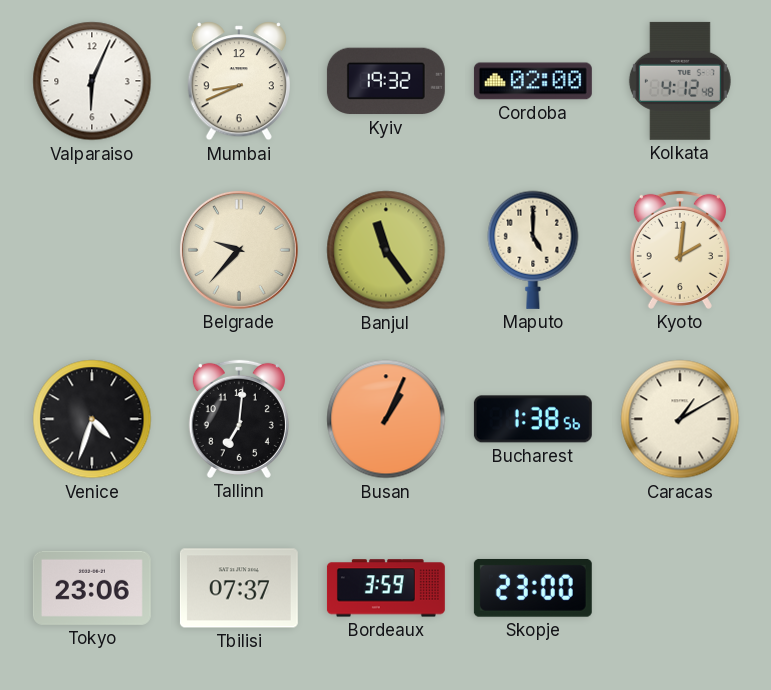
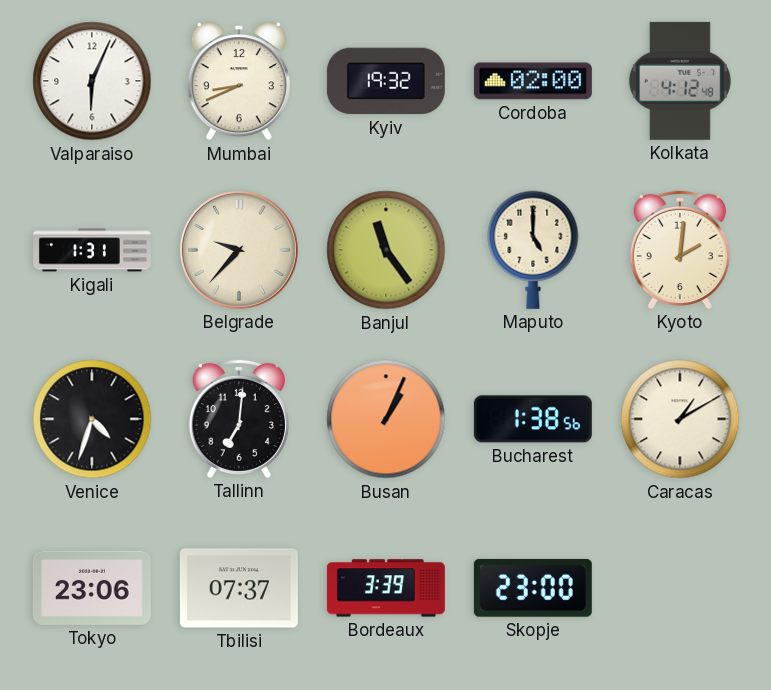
Kigali: none -> 1:31 (93, 250)
Bordeaux: 3:59 -> 3:39 (386, 588)
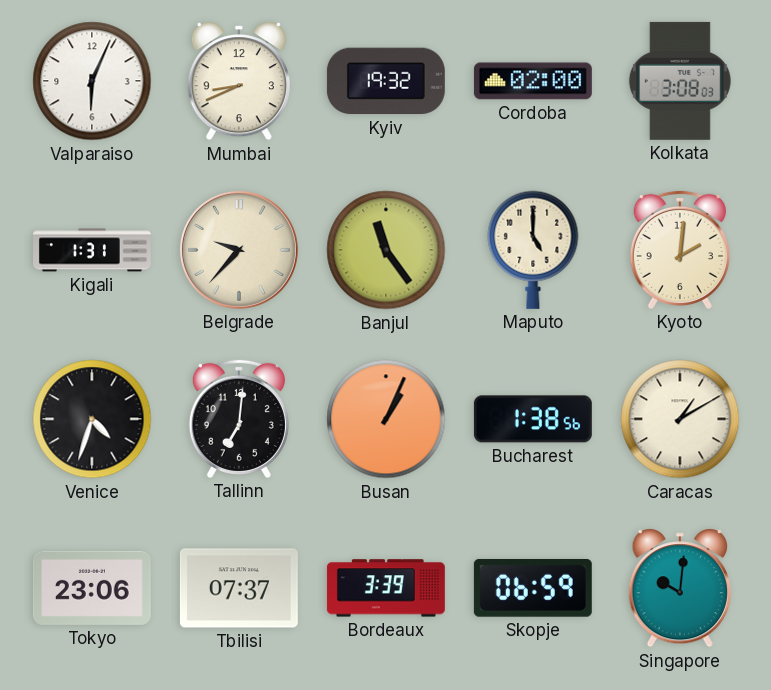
Kolkata: 4:12 -> 3:08 (680, 81)
Skopje: 23:00 -> 06:59 (533, 588)
Singapore: none -> 10:01 (680, 588)
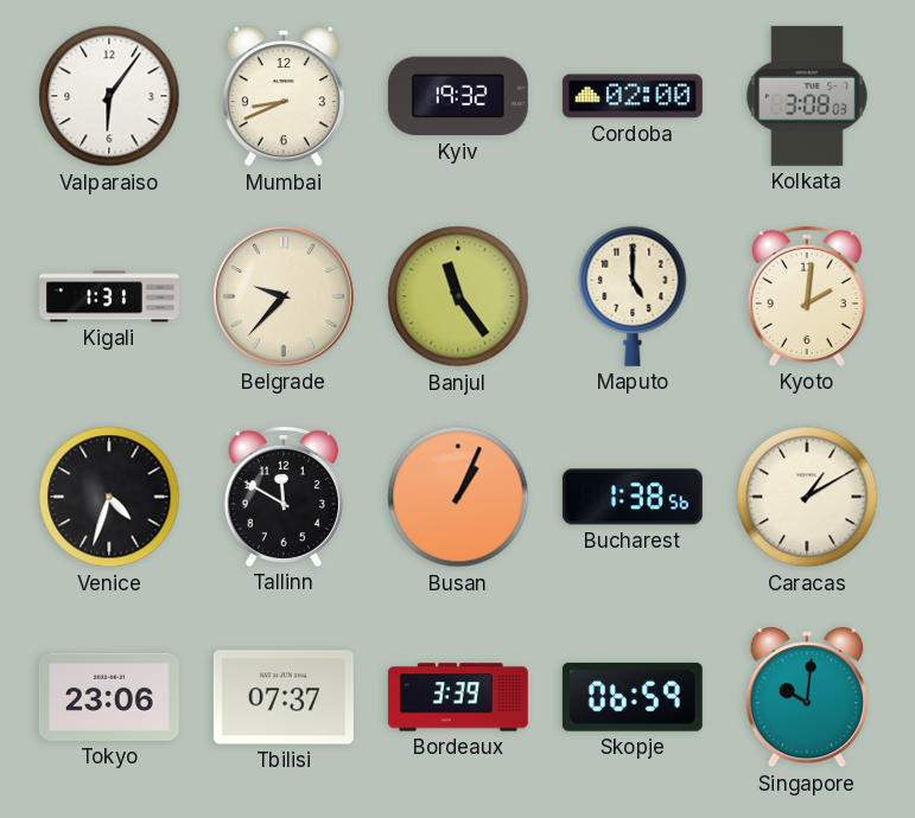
Valparaiso: 6:04 -> 6:06 (109, 96)
Tallinn: 7:01 -> 11:50 (284, 497)
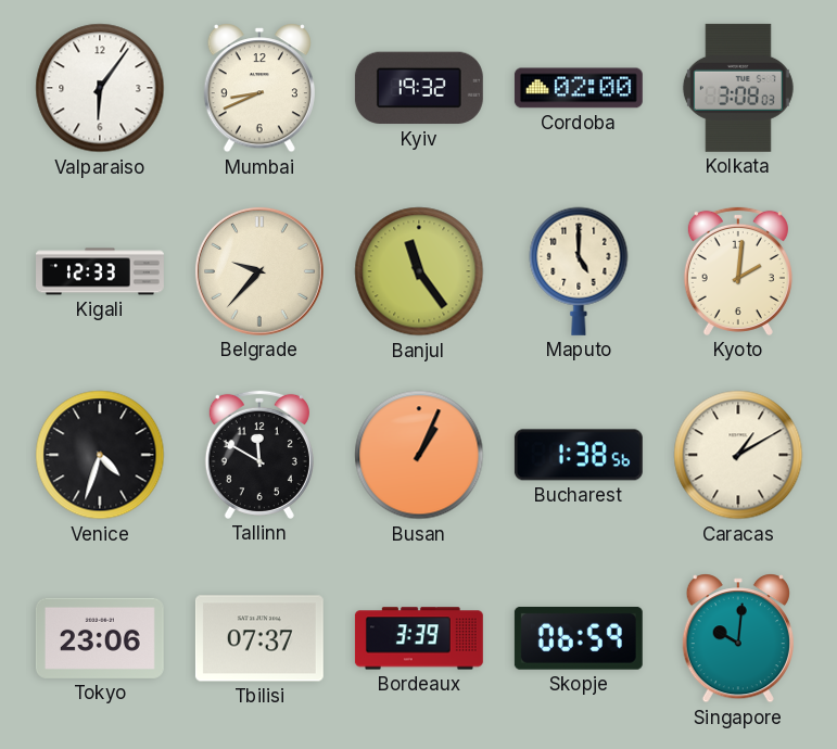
Kigali: 1:31 -> 12:33 (101, 271)
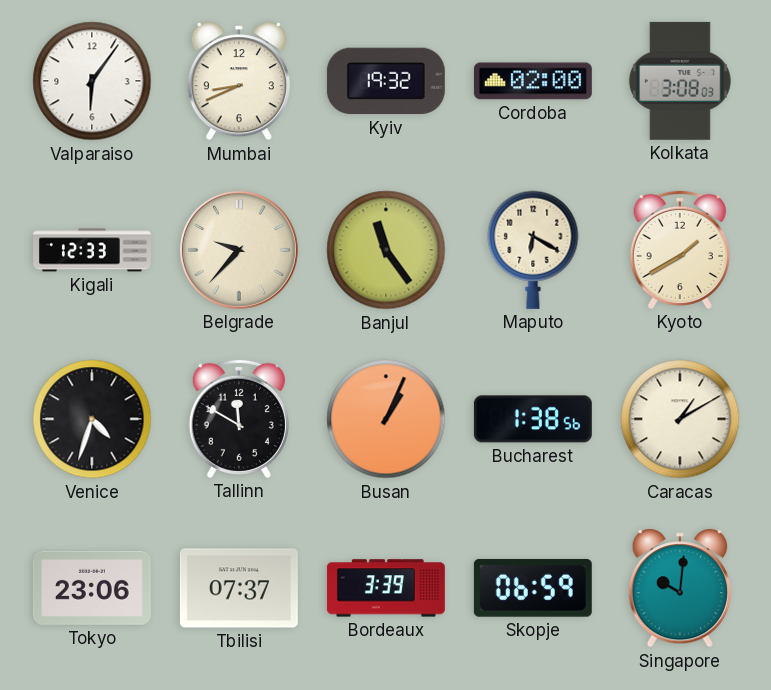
Maputo: 5:00 -> 6:20 (533, 250)
Kyoto: 2:01 -> 1:40 (680, 250)
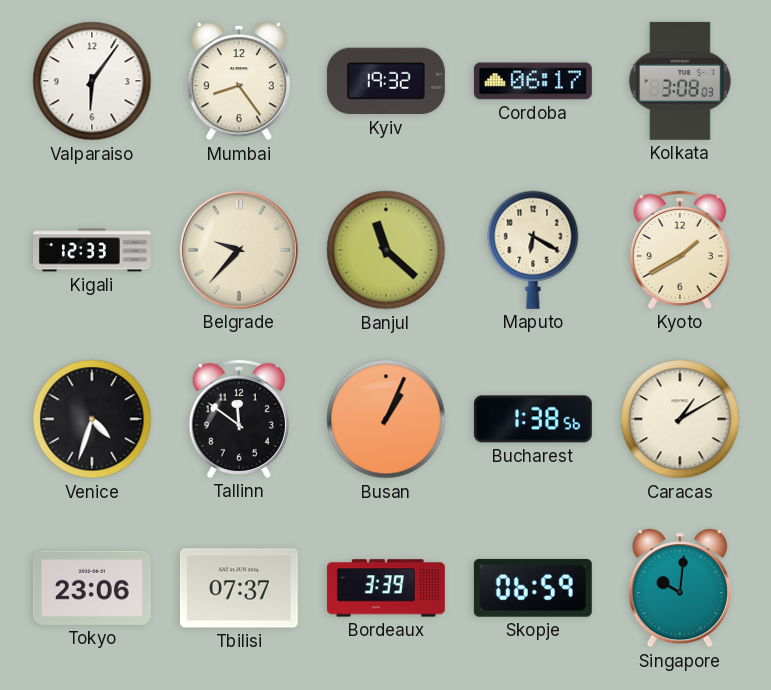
Mumbai: 8:41 -> 8:24 (239, 81)
Cordoba: 02:00 -> 06:17 (533, 81)
Banjul: 11:24 -> 11:22 (386, 250)
Tallinn: 11:50 -> 11:51 (239, 419)
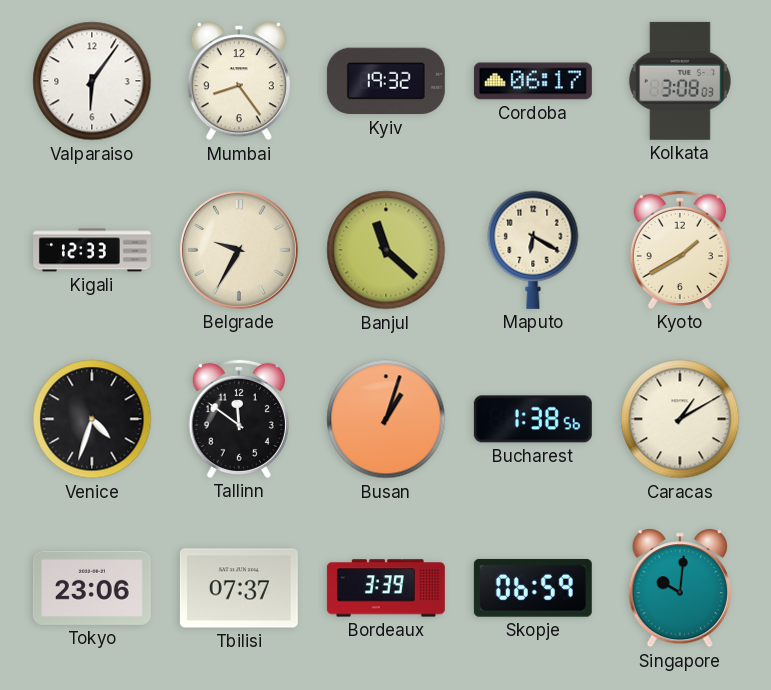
Belgrade: 9:37 -> 9:35 (239, 250)
Busan: 1:04 -> 1:03 (386, 419)
